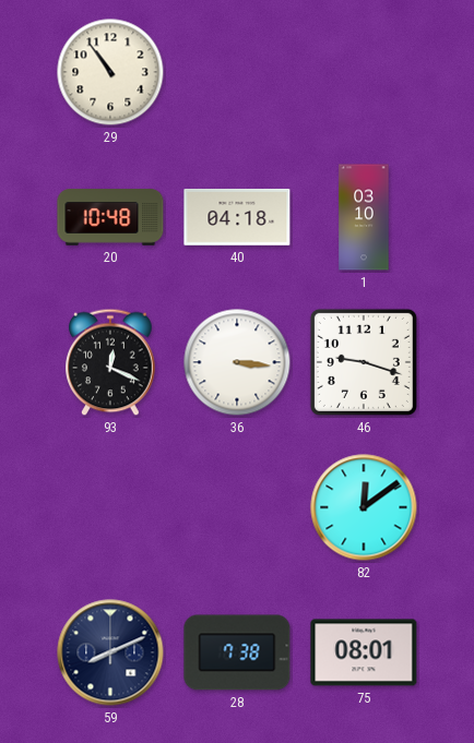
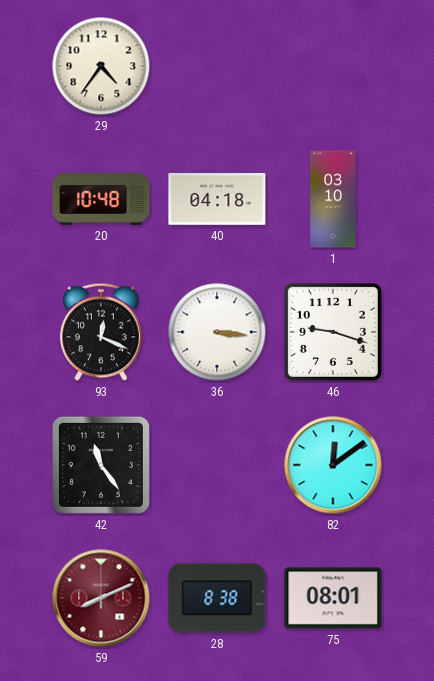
29: 10:54 -> 4:36 (101, 66)
42: none -> 11:24 (101, 465)
59 dial: navy -> burgundy (101, 598)
28: 7:38 -> 8:38 (217, 598)
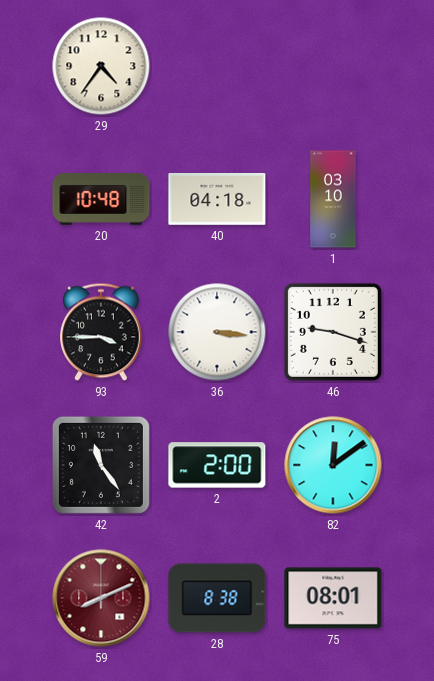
93: 12:19 -> 3:45 (101, 332)
2: none -> 2:00 (217, 465)
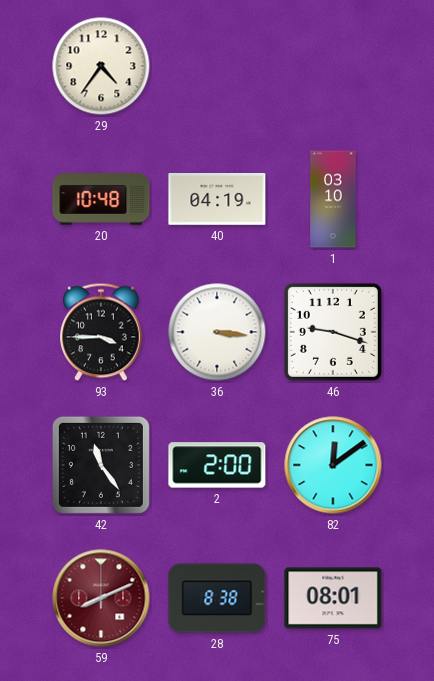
40: 04:18 -> 04:19 (217, 200)
